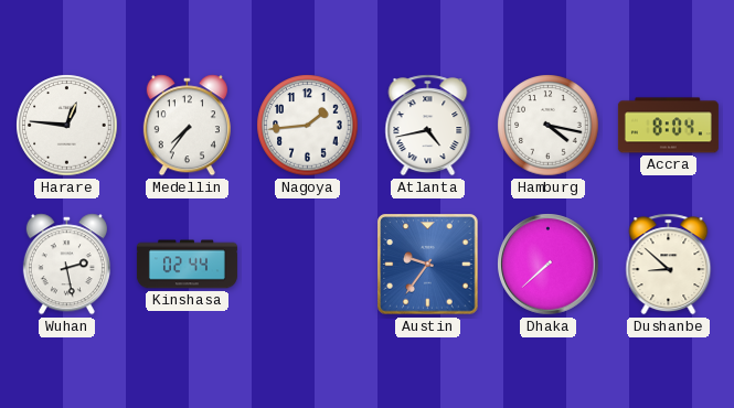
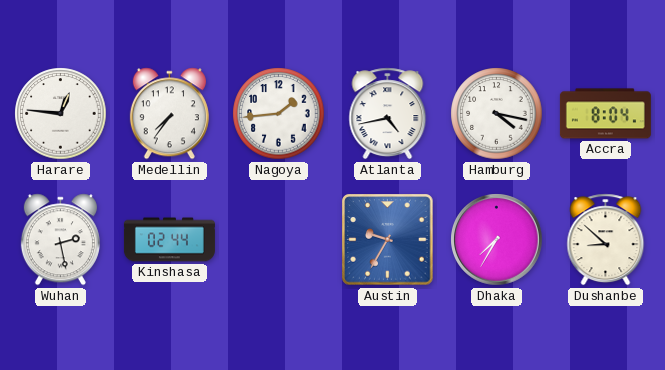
Austin: 9:36 -> 9:35 (388, 240)
Dhaka: 7:38 -> 7:35 (497, 240)
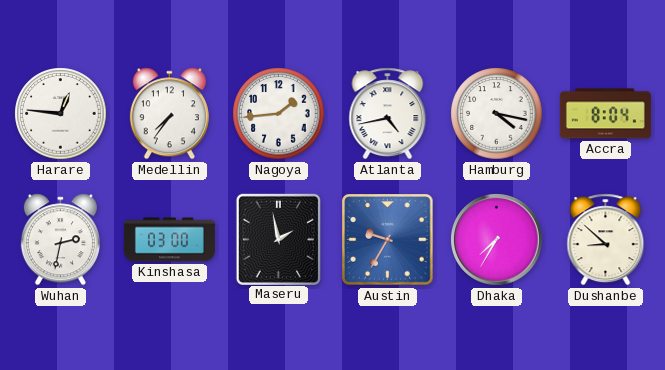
Wuhan: 2:28 -> 2:32 (60, 240)
Kinshasa: 02:44 -> 03:00 (169, 240)
Maseru: none -> 1:58 (278, 239)
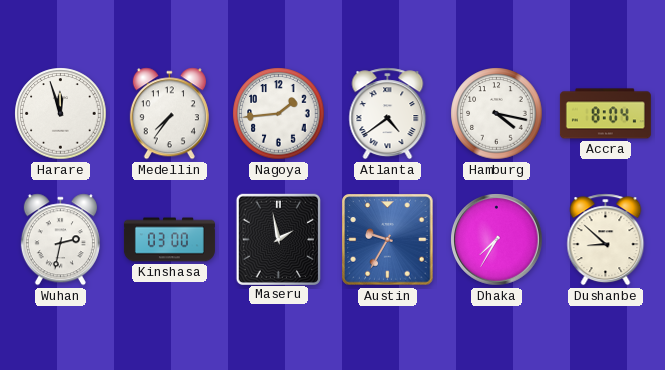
Harare: 12:46 -> 11:57 (61, 114)
Atlanta: 4:43 -> 4:39 (388, 114)
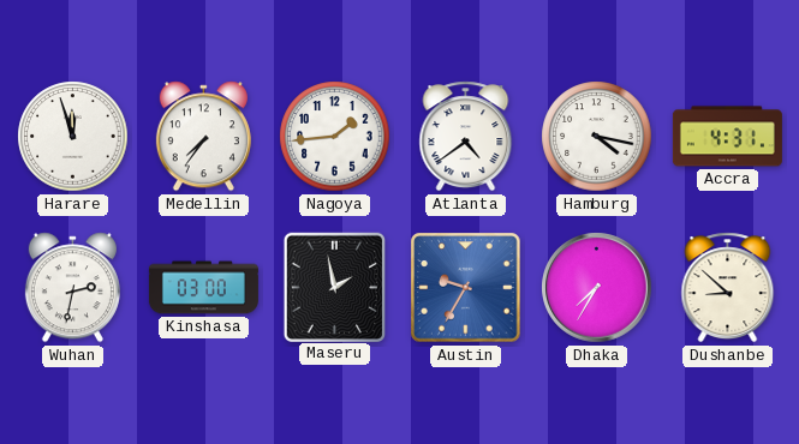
Accra: 8:04 -> 4:31 (727, 137)
